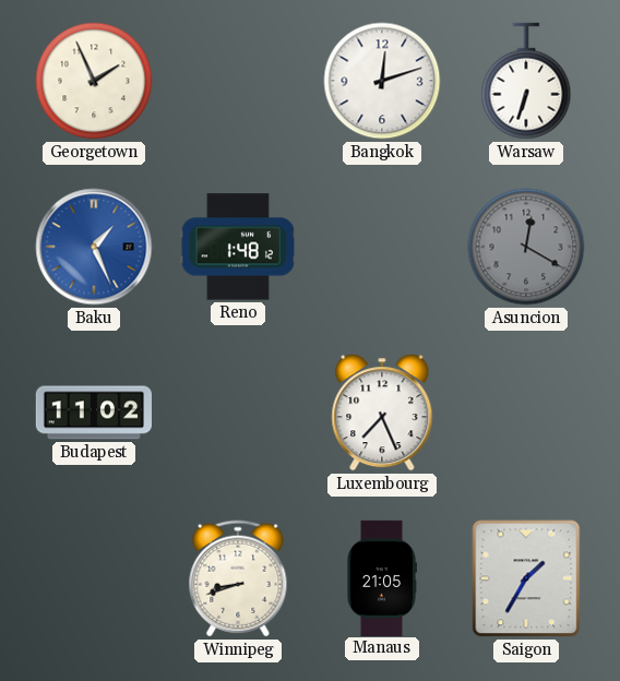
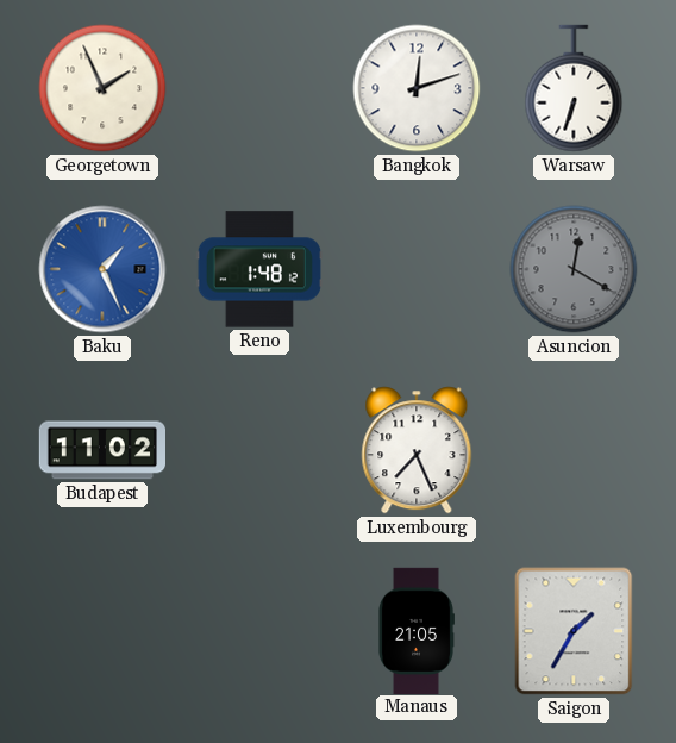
Winnipeg: 8:42 -> none (238, 578)
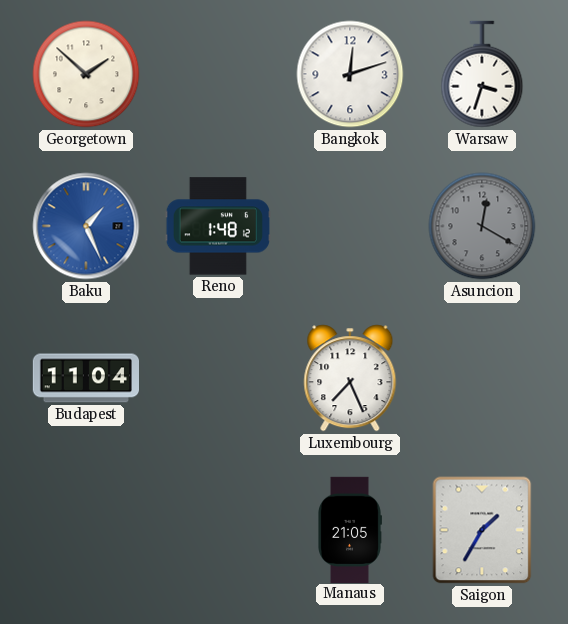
Georgetown: 1:56 -> 1:52 (86, 74)
Warsaw: 6:33 -> 3:33 (482, 74)
Budapest: 11:02 -> 11:04 (85, 378)
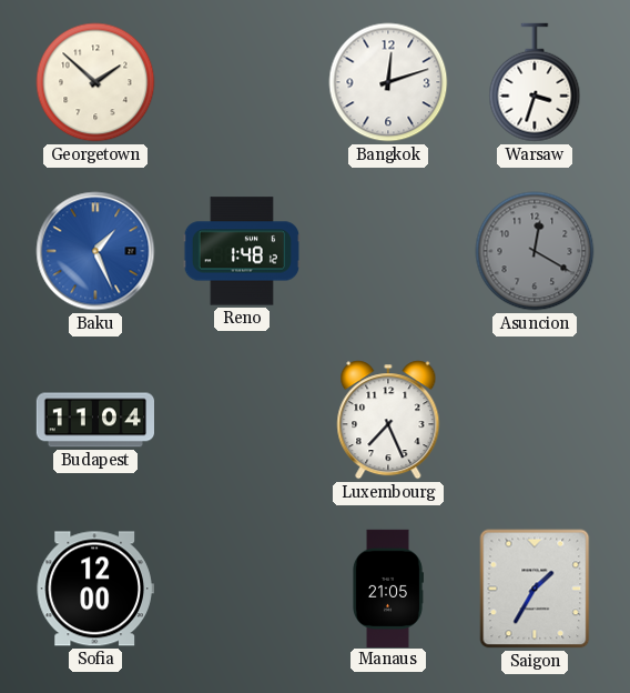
Sofia: none -> 12:00 (95, 589)
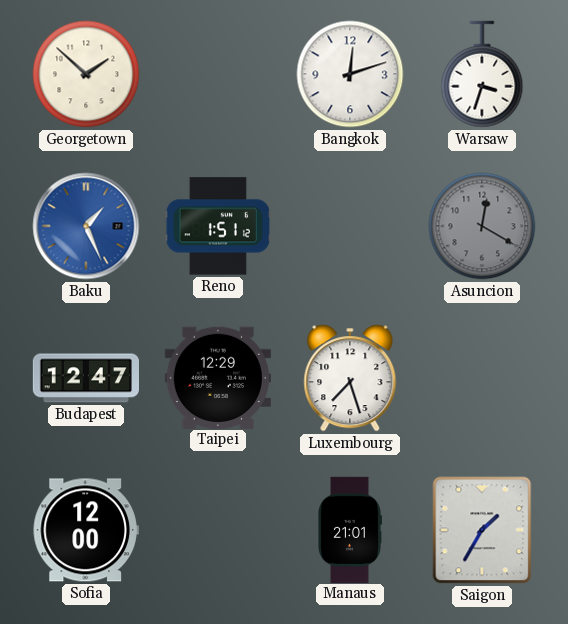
Reno: 1:48 -> 1:51 (218, 226)
Budapest: 11:04 -> 12:47 (85, 378)
Taipei: none -> 12:29 (218, 377)
Luxembourg: 7:26 -> 7:27 (350, 378)
Manaus: 21:05 -> 21:01 (350, 529)
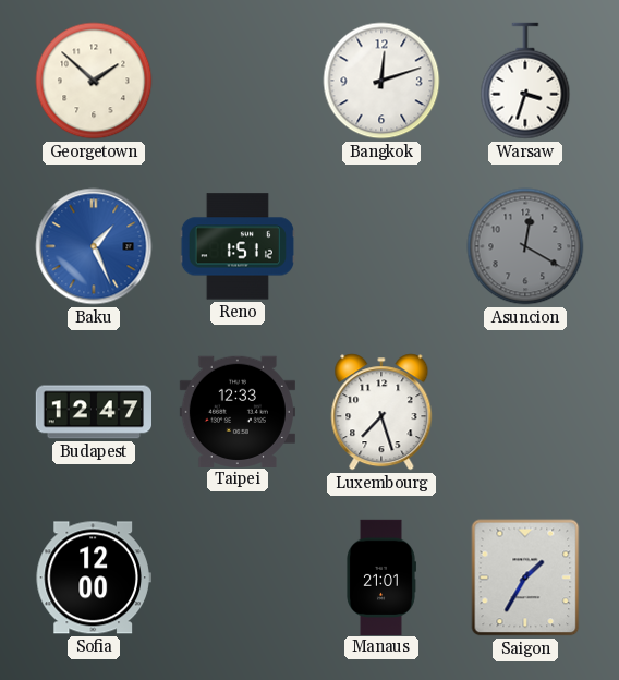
Taipei: 12:29 -> 12:33 (238, 411)
